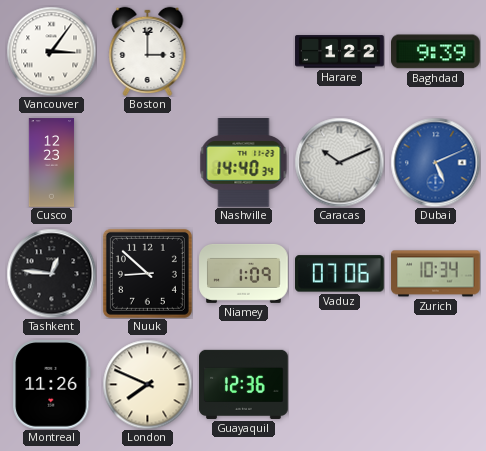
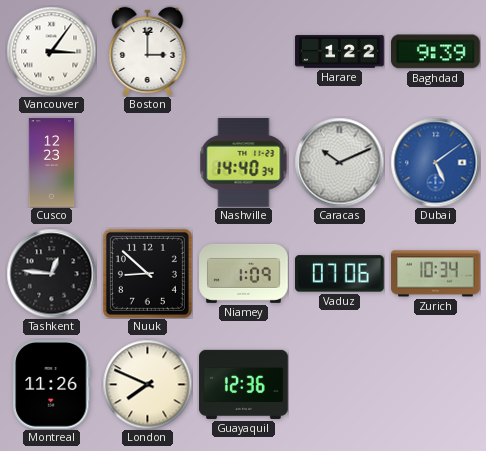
Dubai: 5:11 -> 5:09 (435, 162)
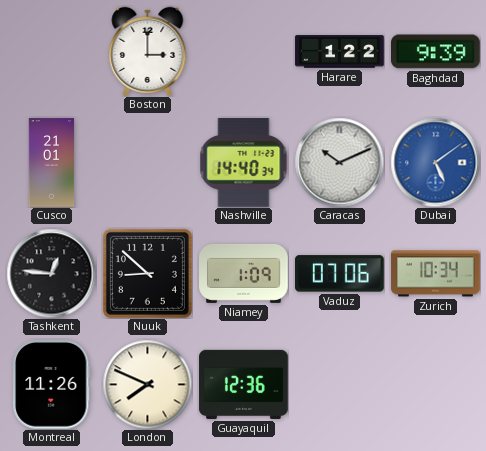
Vancouver: 3:06 -> none (51, 51)
Cusco: 12:23 -> 21:01 (52, 163)
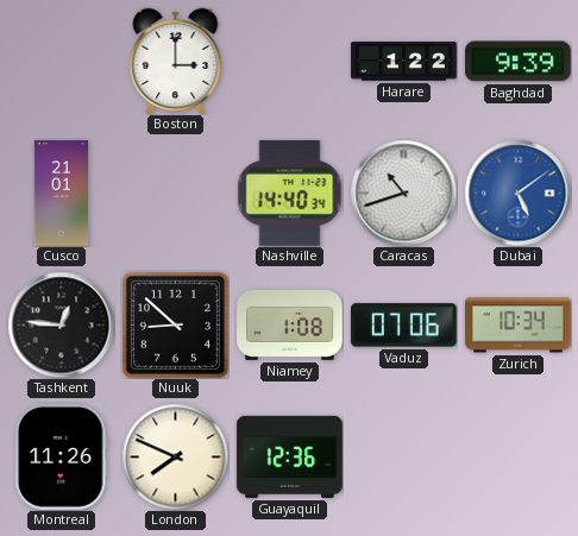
Caracas: 10:11 -> 10:42 (403, 193)
Niamey: 1:09 -> 1:08 (290, 324)
